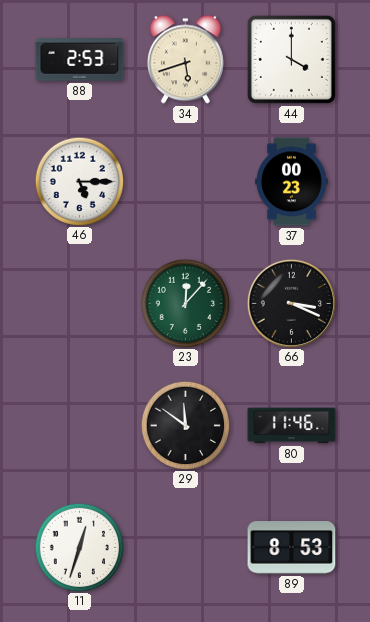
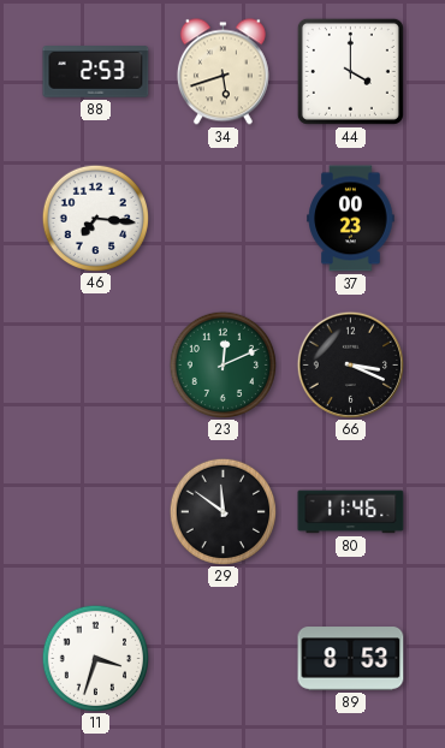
46: 5:15 -> 7:16 (95, 218)
23: 12:07 -> 12:11 (222, 364)
11: 12:33 -> 3:33 (95, 658)
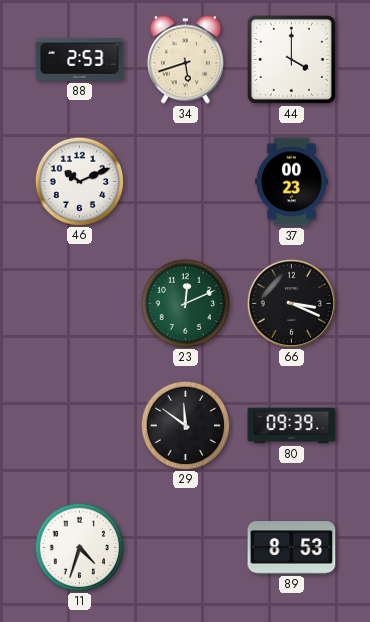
46: 7:16 -> 10:11 (79, 181)
80: 11:46 -> 09:39 (292, 426)
11: 3:33 -> 4:33 (79, 547)
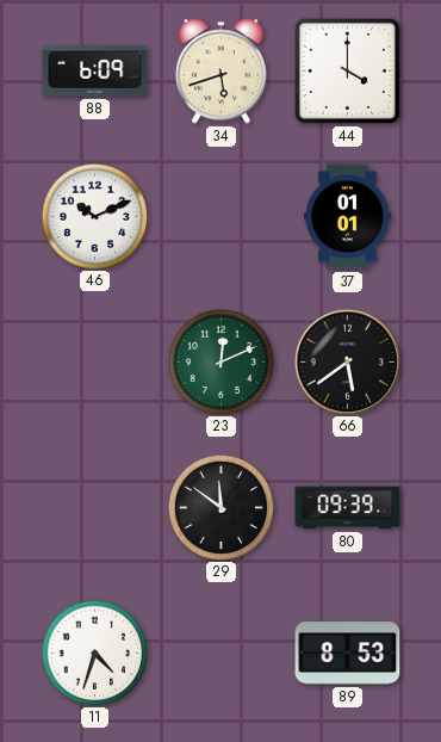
88: 2:53 -> 6:09 (95, 72)
37: 00:23 -> 01:01 (348, 217)
66: 3:19 -> 5:39 (347, 361)
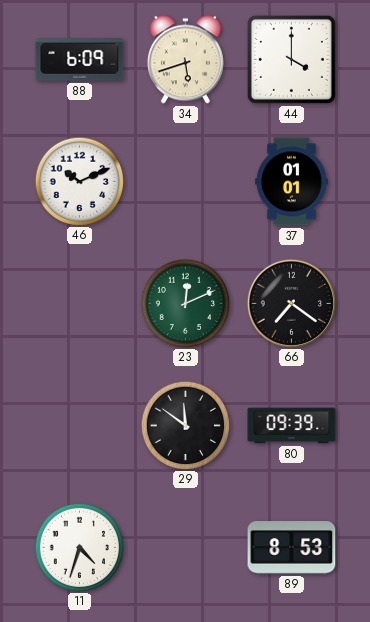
66: 5:39 -> 7:21 (291, 303)
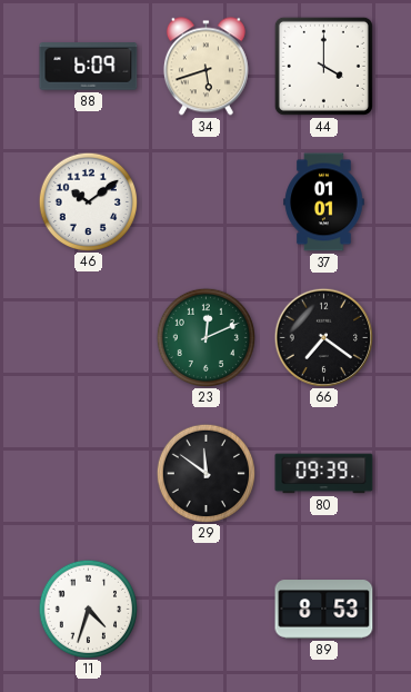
46: 10:11 -> 10:09 (88, 201)
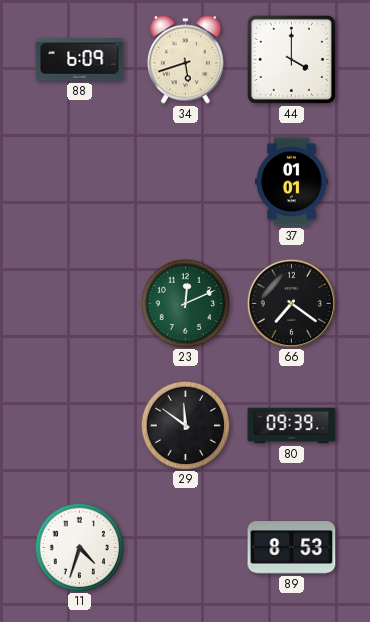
46: 10:09 -> none (88, 201)
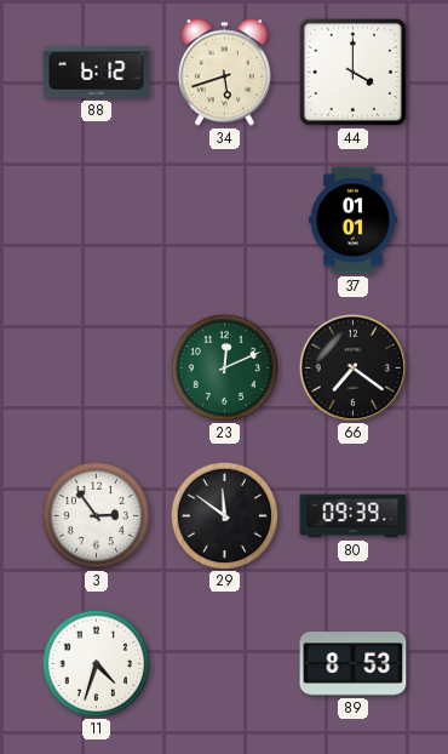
88: 6:09 -> 6:12 (97, 73)
3: none -> 2:54 (96, 515)
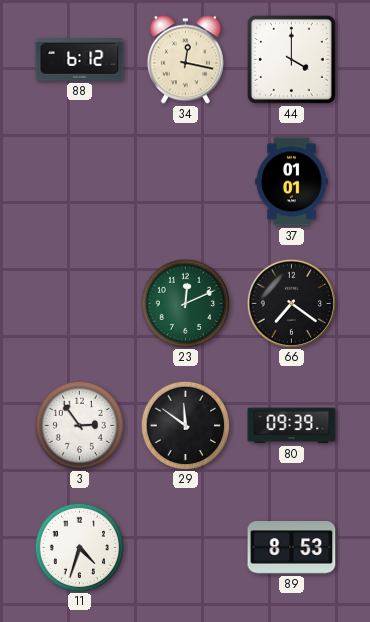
34: 5:42 -> 12:17 (185, 60)
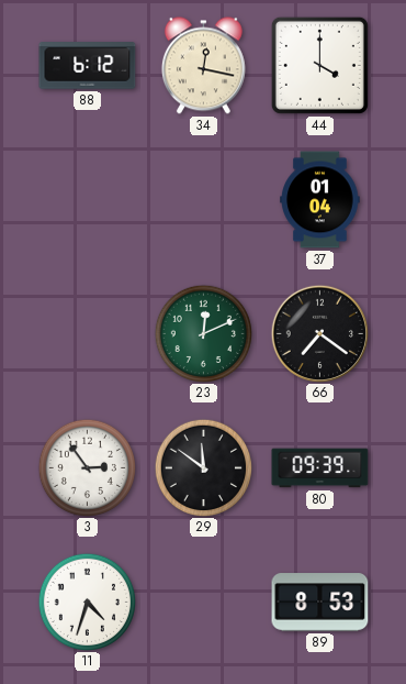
37: 01:01 -> 01:04 (320, 200)
